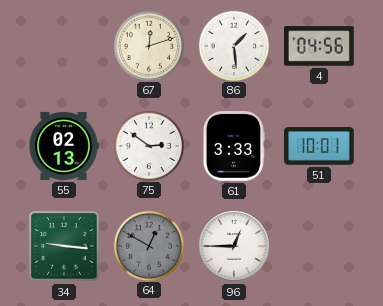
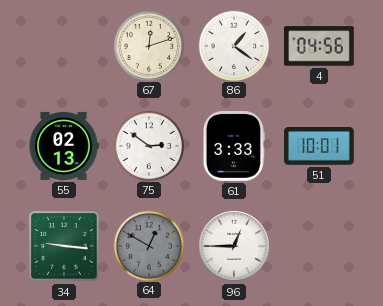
86: 1:29 -> 1:21 (233, 45)
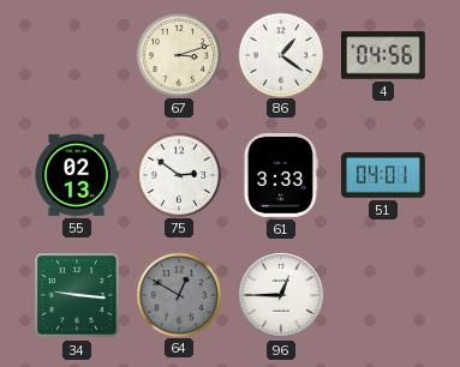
67: 12:12 -> 3:12 (178, 54)
51: 10:01 -> 04:01 (384, 176)
